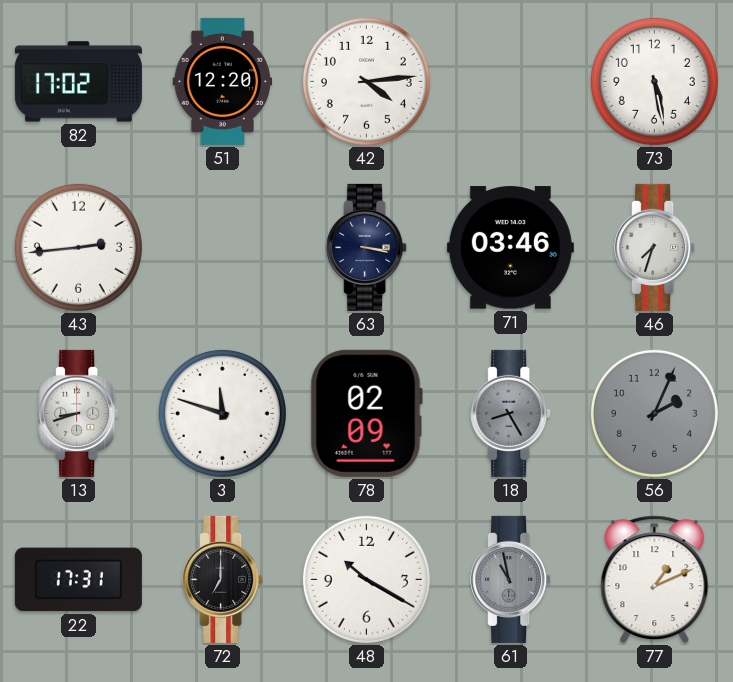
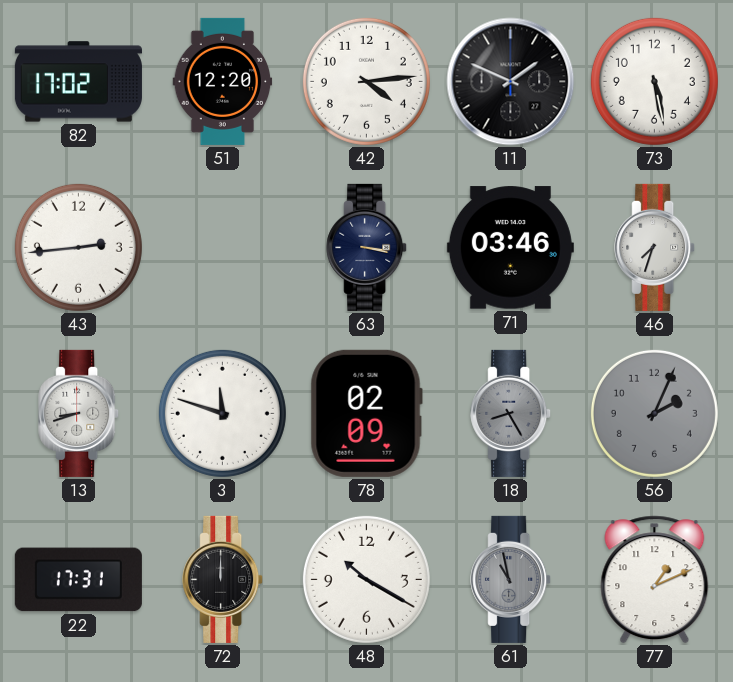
11: none -> 1:49 (511, 82)
72: 7:00 -> 12:00 (223, 579)
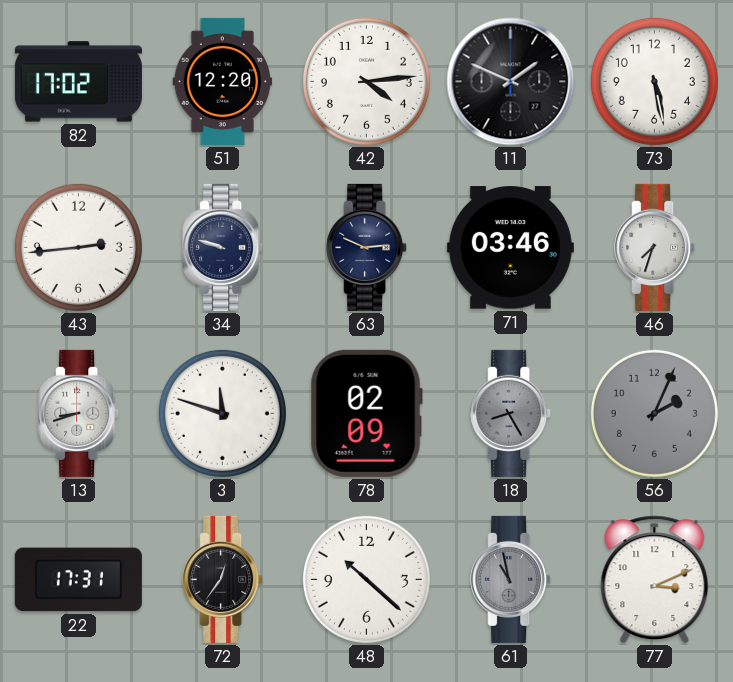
34: none -> 9:48 (223, 247)
63: 3:17 -> 2:49 (367, 247)
72: 12:00 -> 12:36 (223, 579)
48: 10:20 -> 10:22 (366, 579)
77: 1:11 -> 3:11 (655, 580)
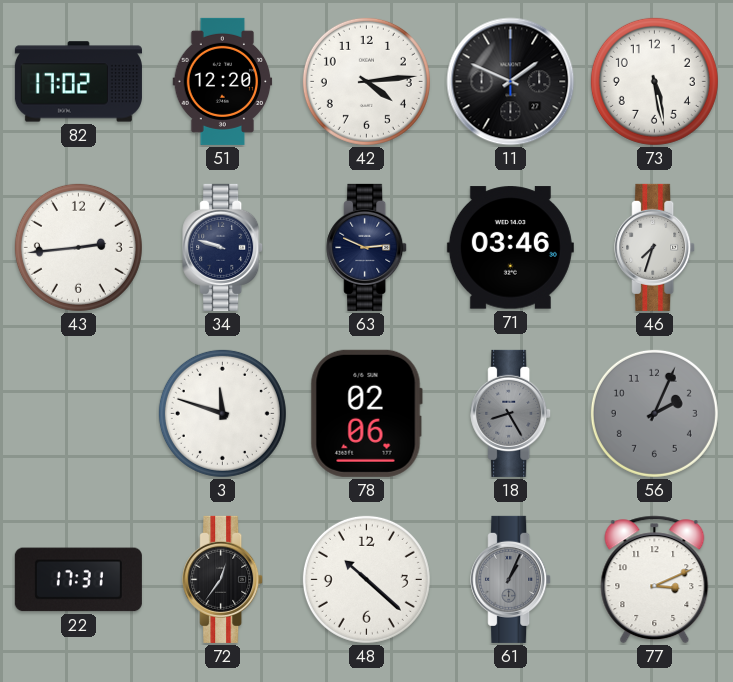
13: 8:42 -> none (79, 413)
78: 02:09 -> 02:06 (366, 413)
61: 10:58 -> 1:04 (511, 579)
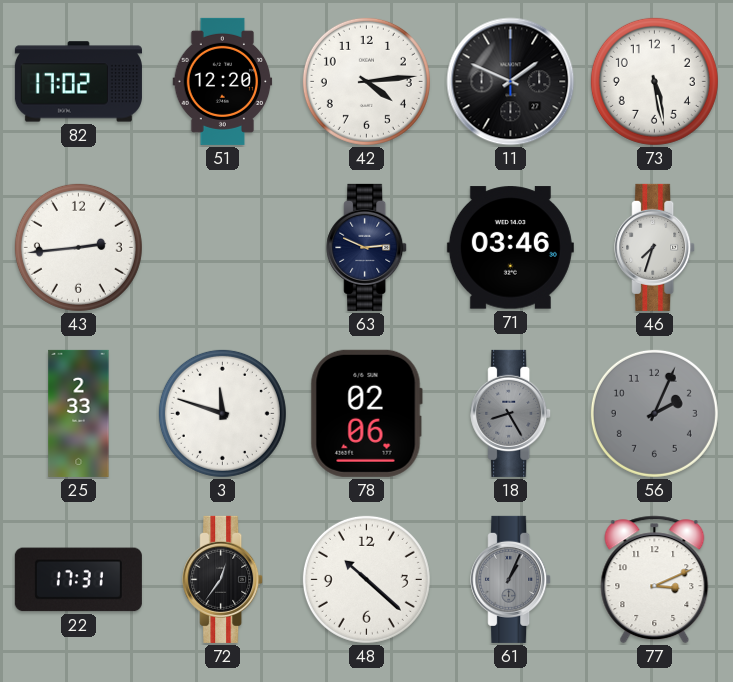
34: 9:48 -> none (223, 247)
25: none -> 2:33 (79, 413)
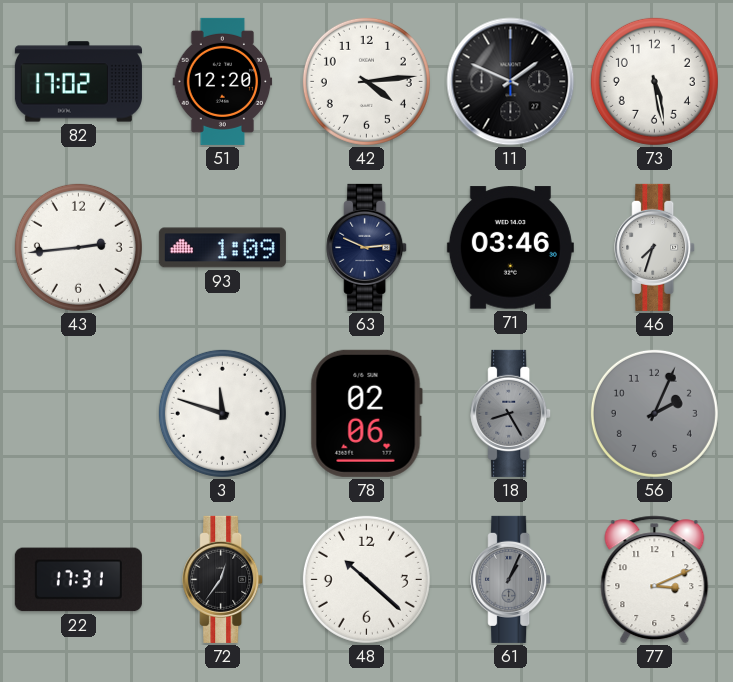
93: none -> 1:09 (222, 248)
25: 2:33 -> none (79, 413)
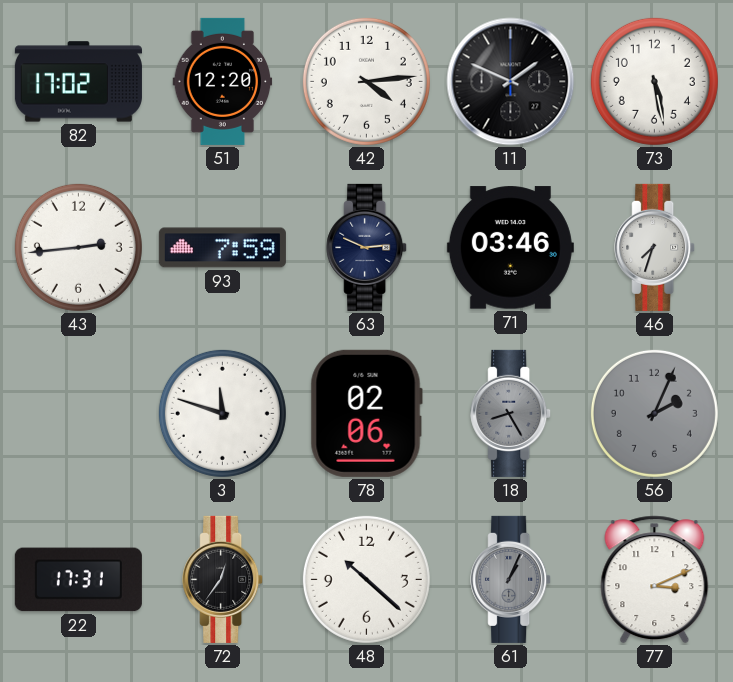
93: 1:09 -> 7:59 (222, 248)
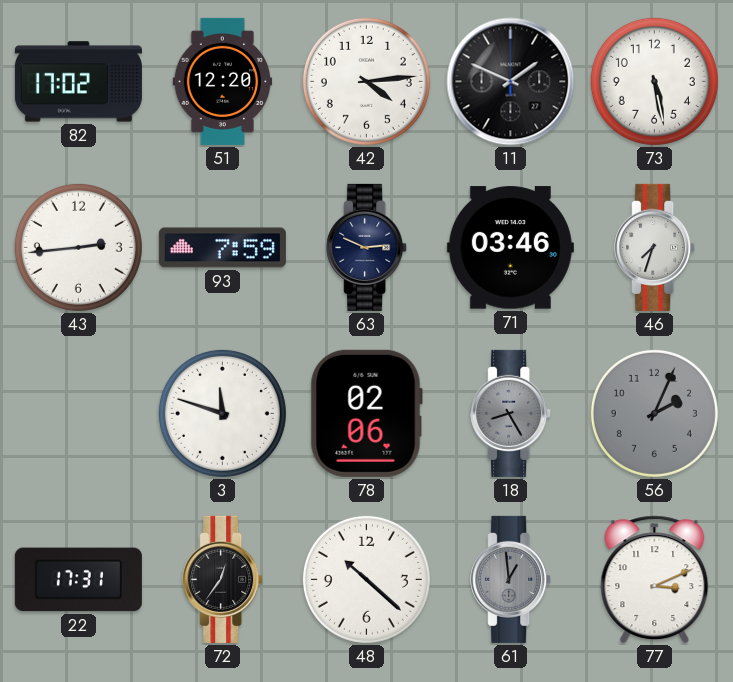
61: 1:04 -> 12:59 (511, 579)
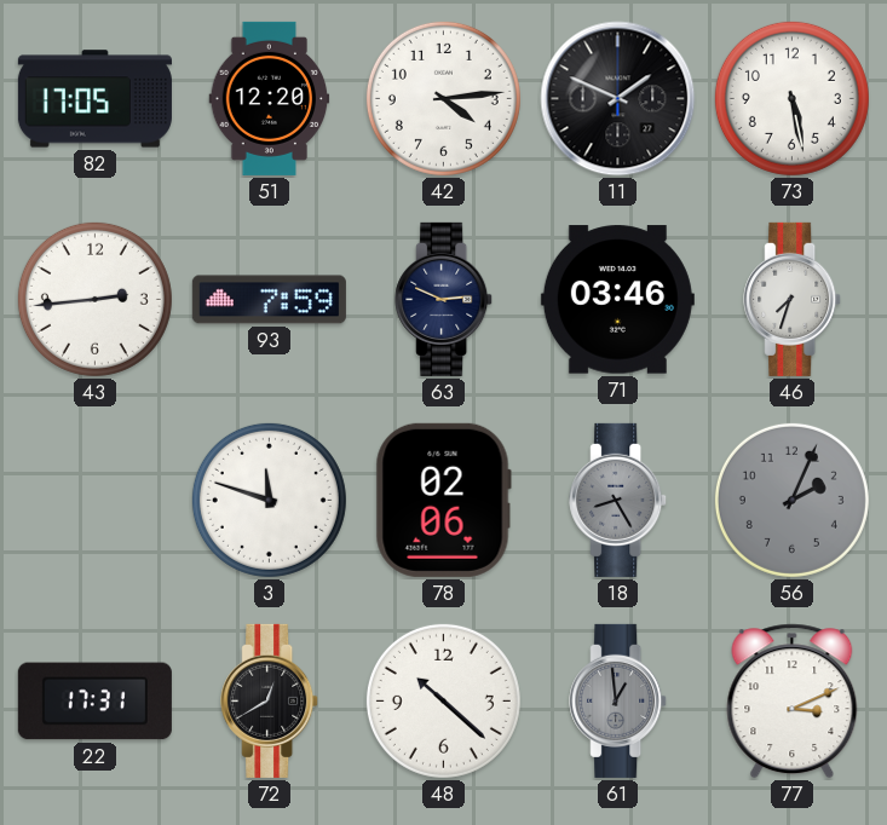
82: 17:02 -> 17:05 (94, 99)
72: 12:36 -> 12:40 (270, 700)
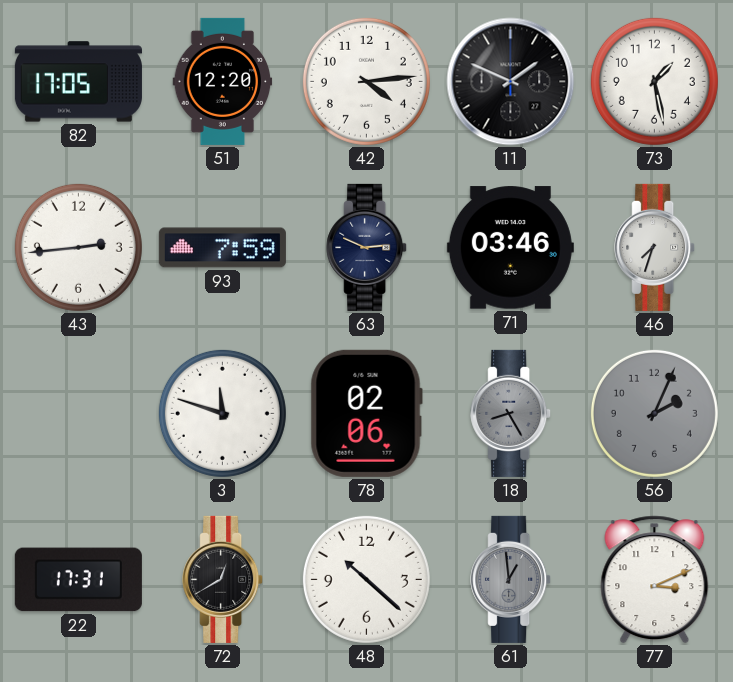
73: 5:28 -> 1:28 (654, 81)
